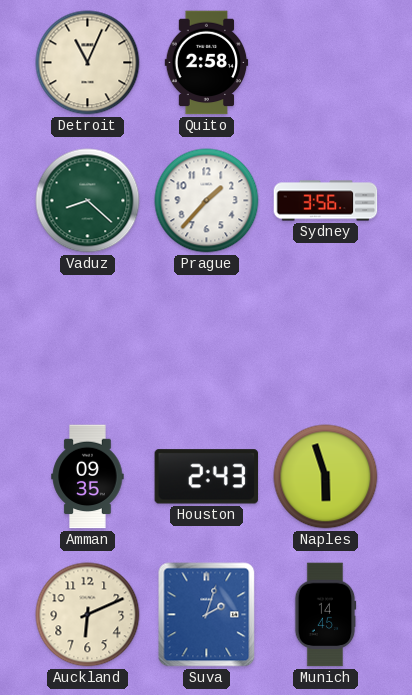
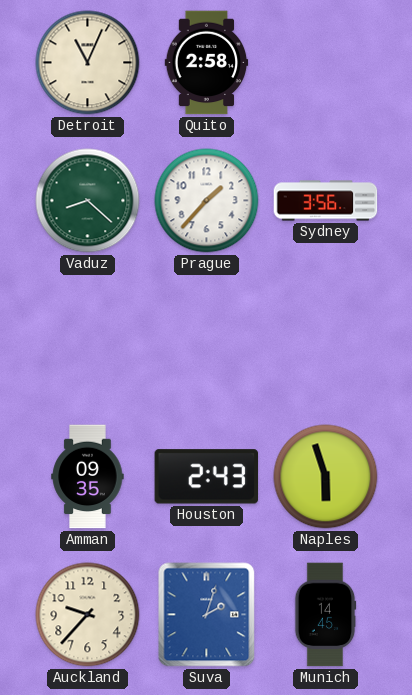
Auckland: 6:11 -> 9:37 (88, 615)
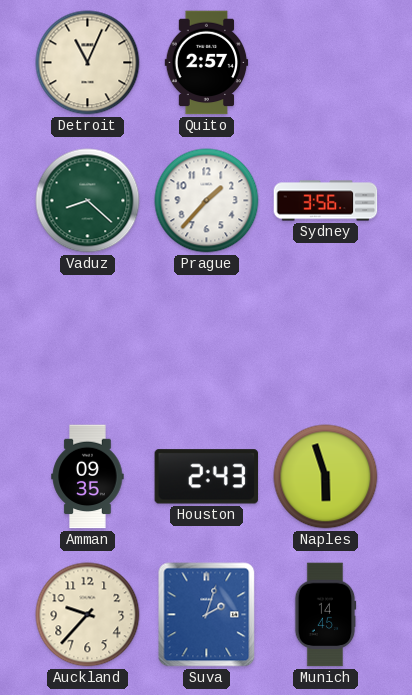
Quito: 2:58 -> 2:57 (207, 63)
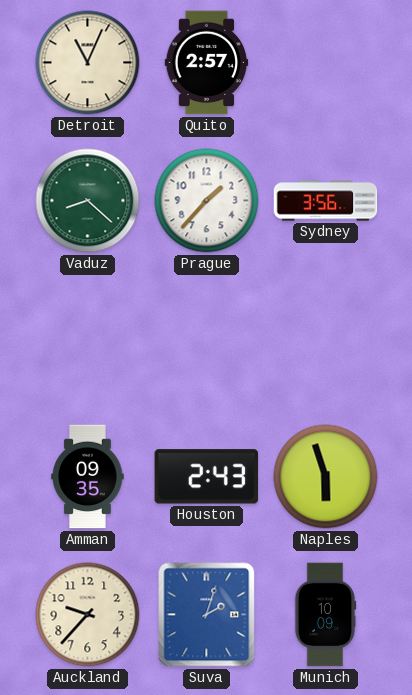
Munich: 14:45 -> 10:09 (325, 615)
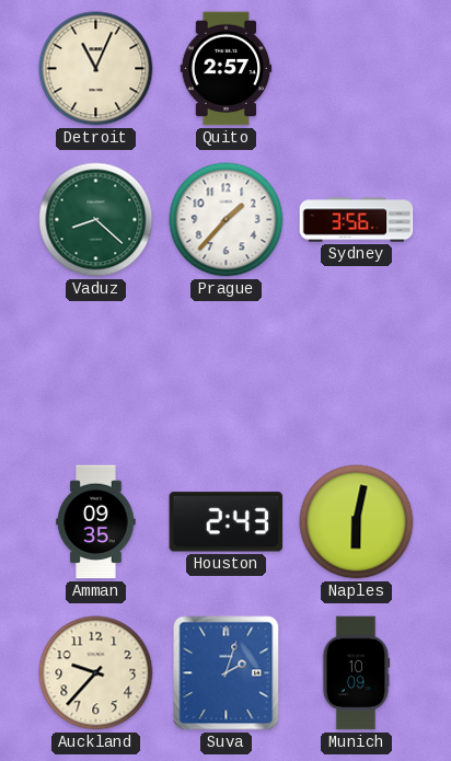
Naples: 5:57 -> 6:02 (357, 522)
